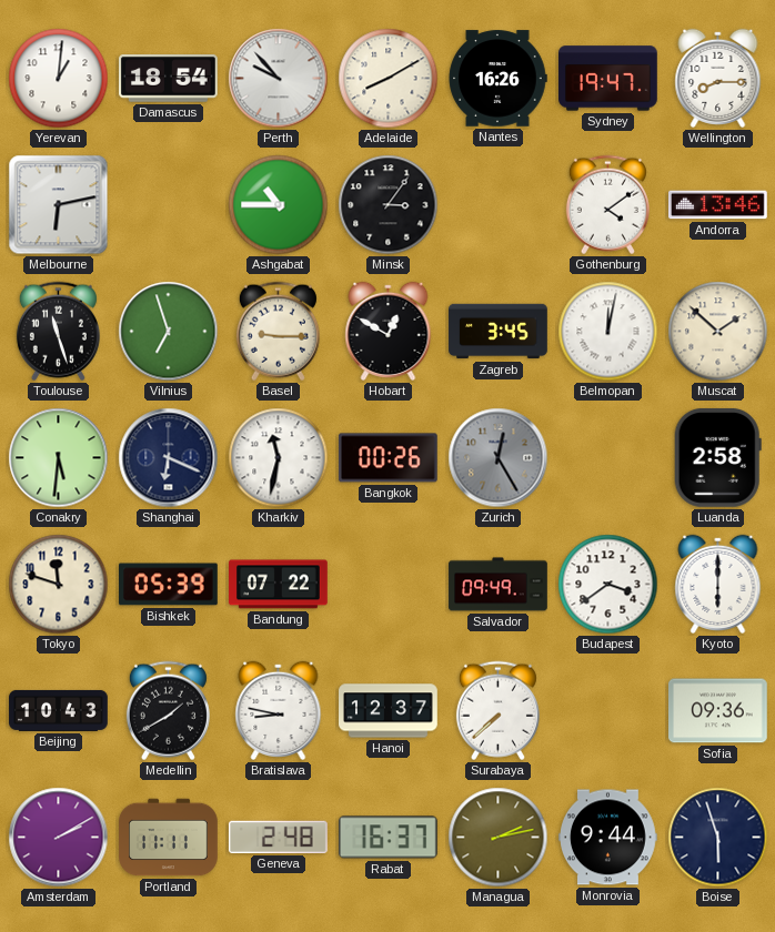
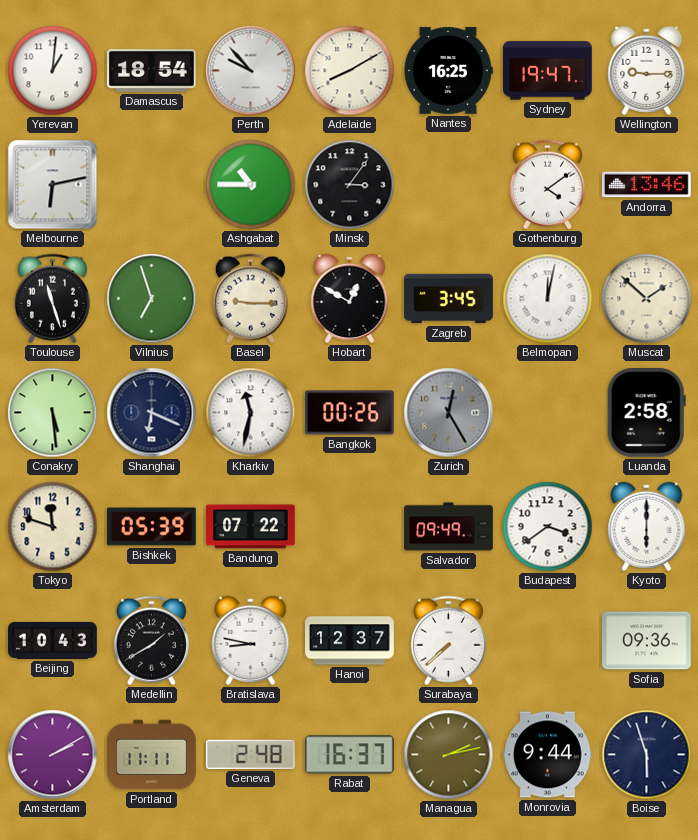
Nantes: 16:26 -> 16:25 (448, 71)
Wellington: 8:15 -> 9:15 (647, 70)
Conakry: 5:31 -> 5:29 (53, 413)
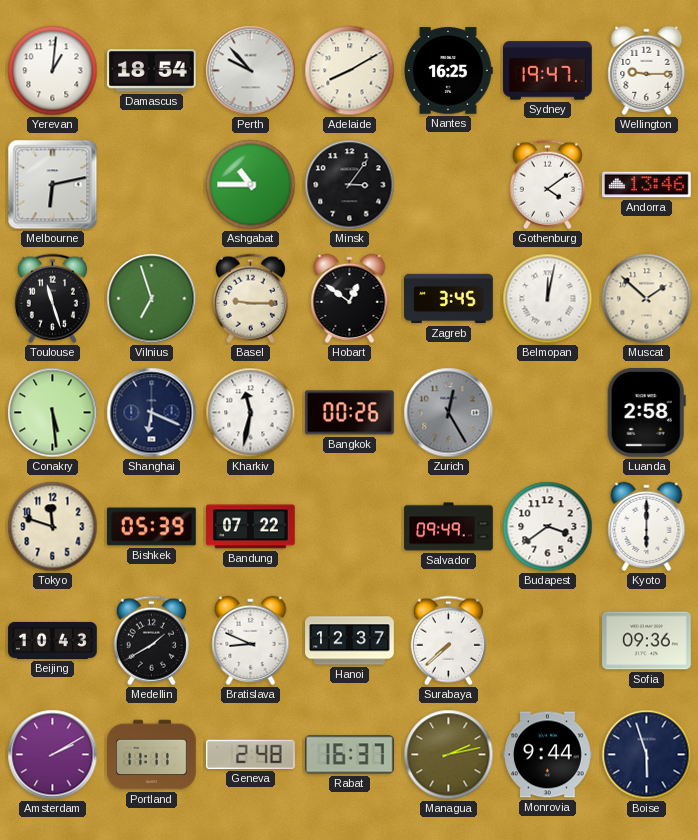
Hobart: 12:50 -> 12:51 (350, 298)
Bratislava: 8:47 -> 8:49 (251, 640)
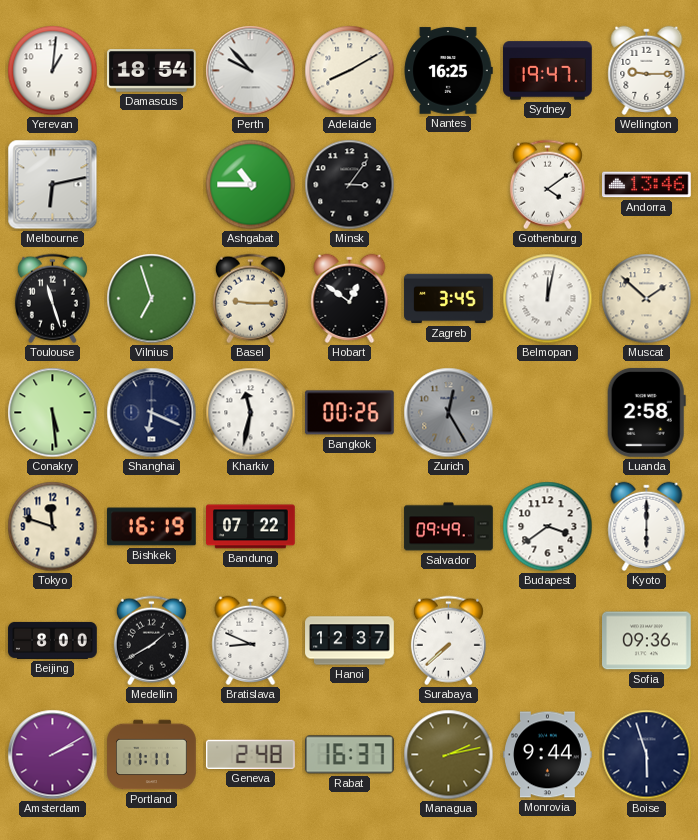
Bishkek: 05:39 -> 16:19 (152, 527)
Beijing: 10:43 -> 8:00 (53, 640)
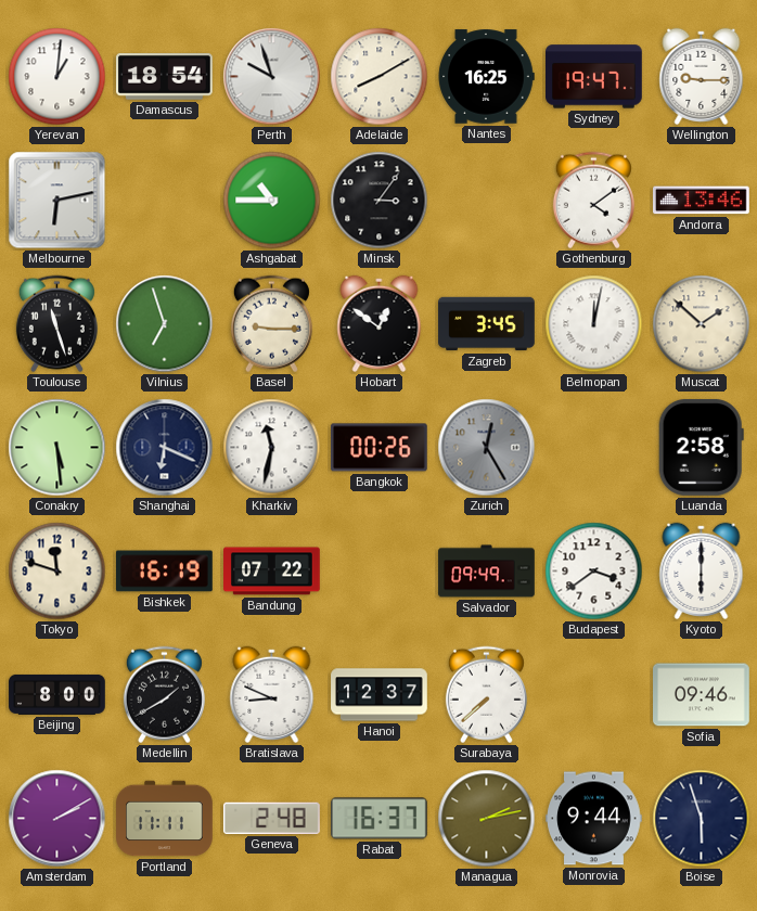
Perth: 9:53 -> 9:57 (272, 77)
Sofia: 09:36 -> 09:46 (702, 695)
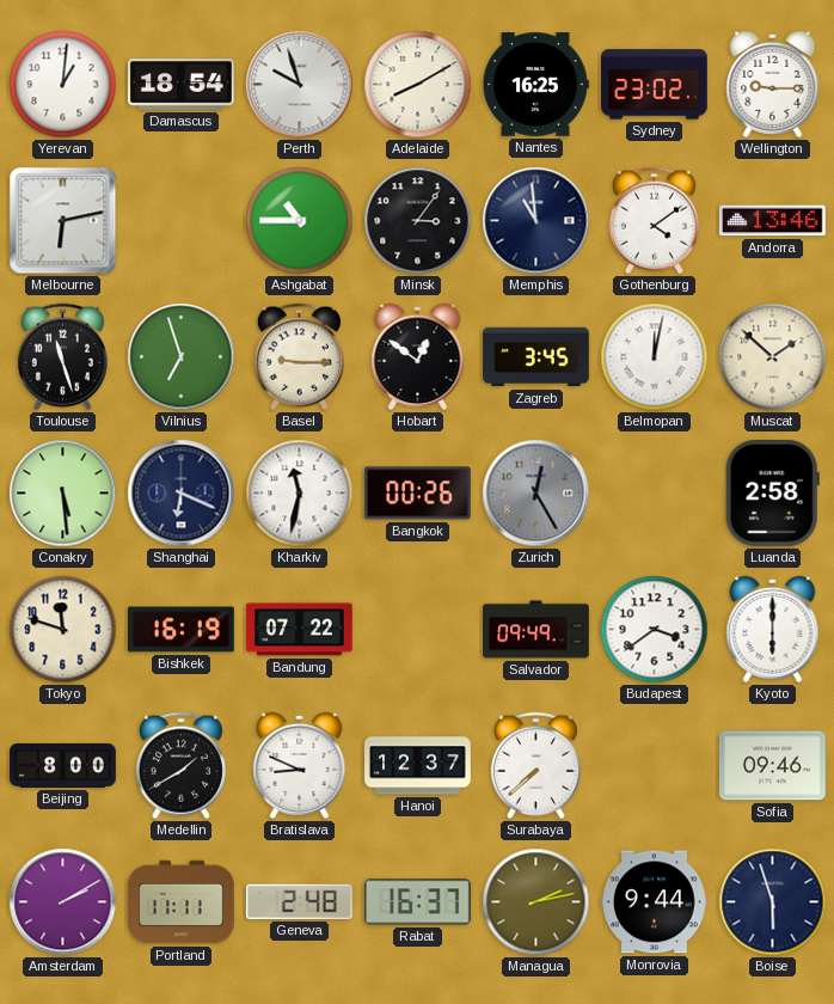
Sydney: 19:47 -> 23:02 (655, 85)
Memphis: none -> 10:59 (536, 221)
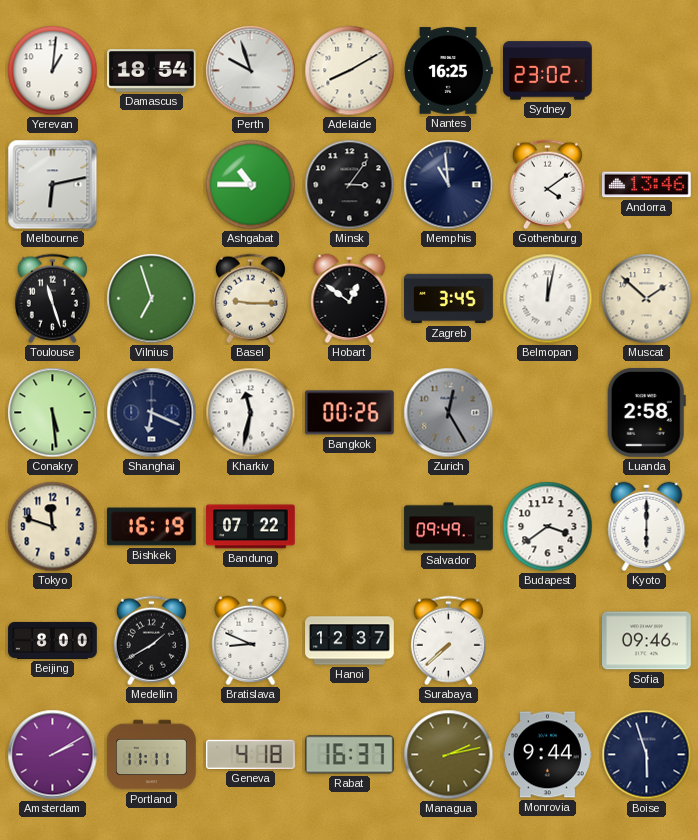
Wellington: 9:15 -> none (773, 84)
Geneva: 2:48 -> 4:18 (250, 754)
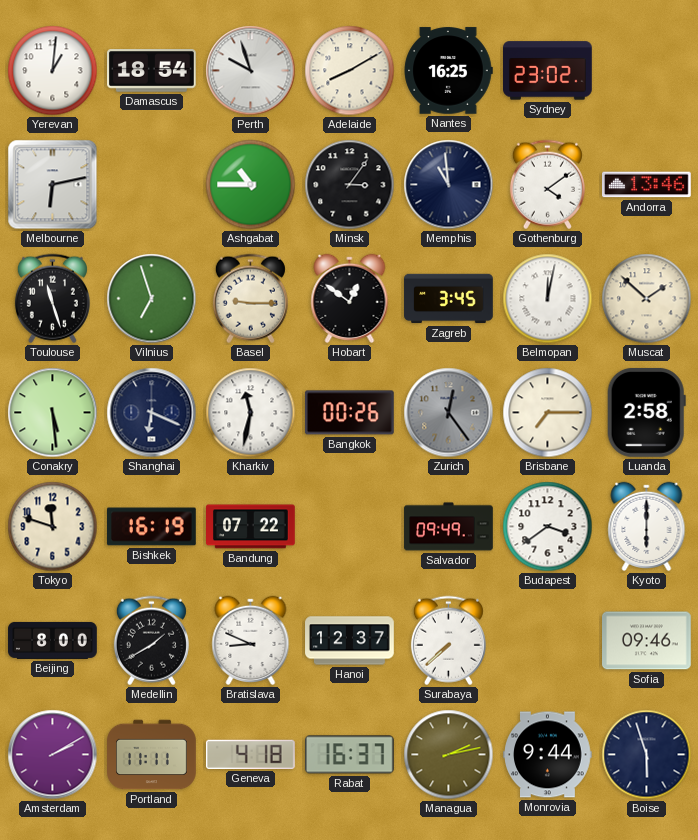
Zurich: 12:25 -> 12:24 (449, 413)
Brisbane: none -> 7:15 (548, 413)
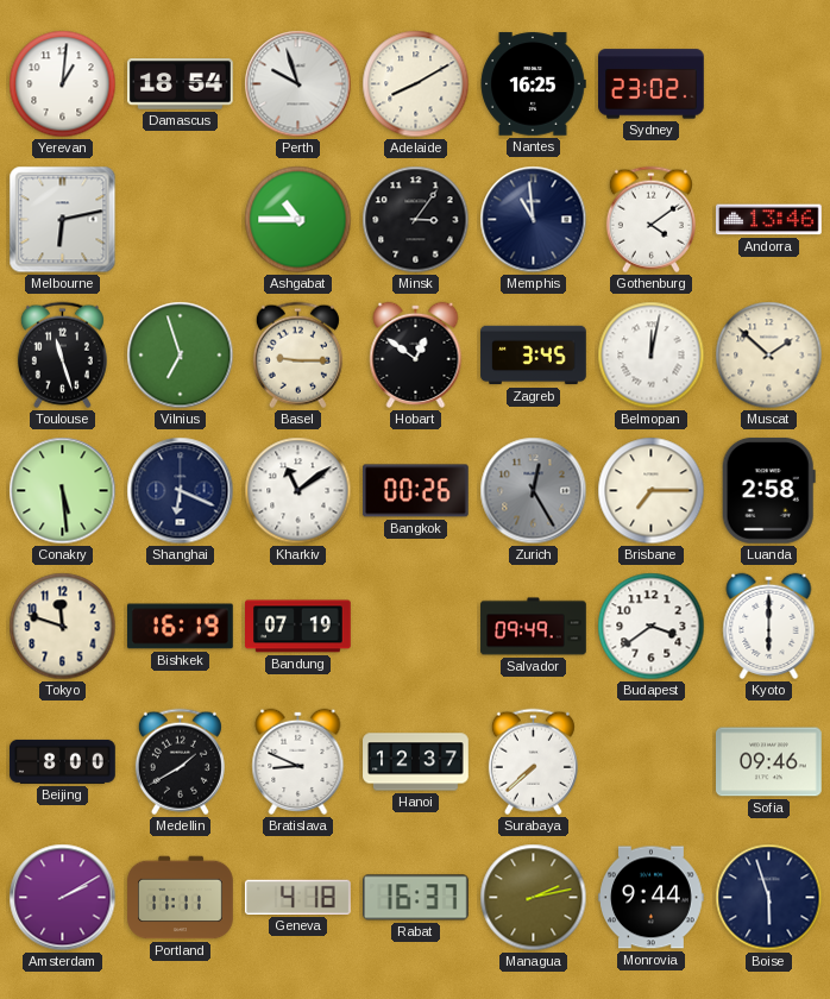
Kharkiv: 11:32 -> 11:09 (298, 491)
Zurich: 12:24 -> 12:25 (534, 491)
Bandung: 07:22 -> 07:19 (298, 627)
